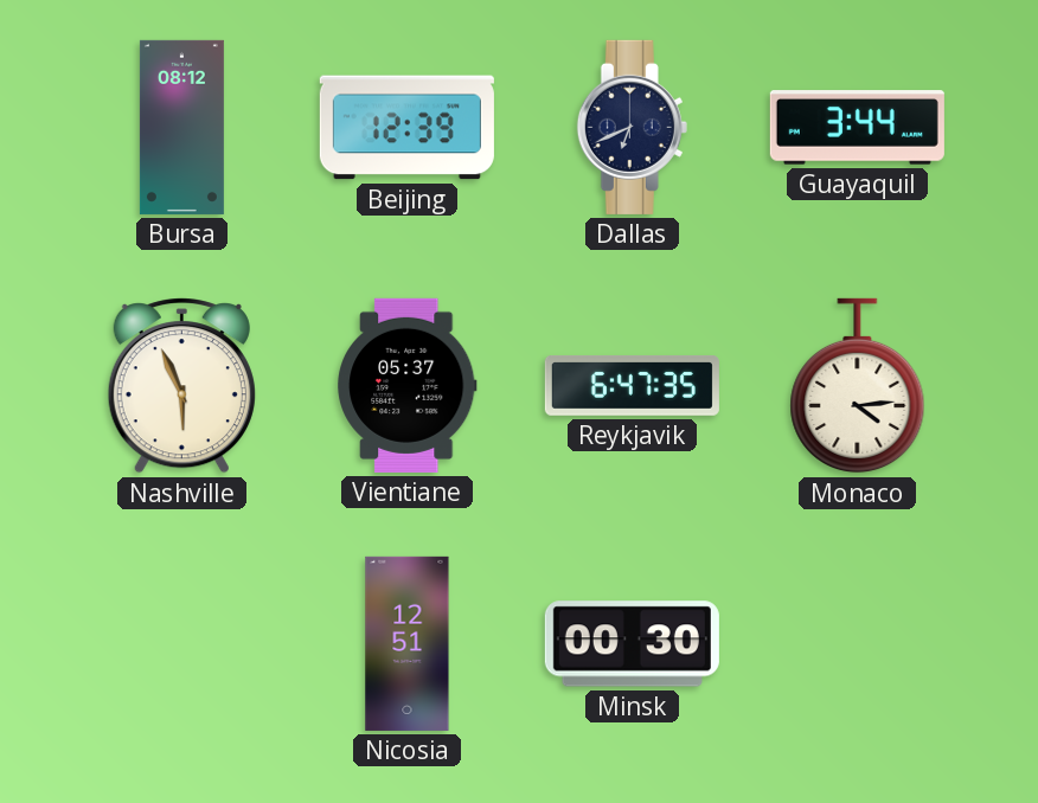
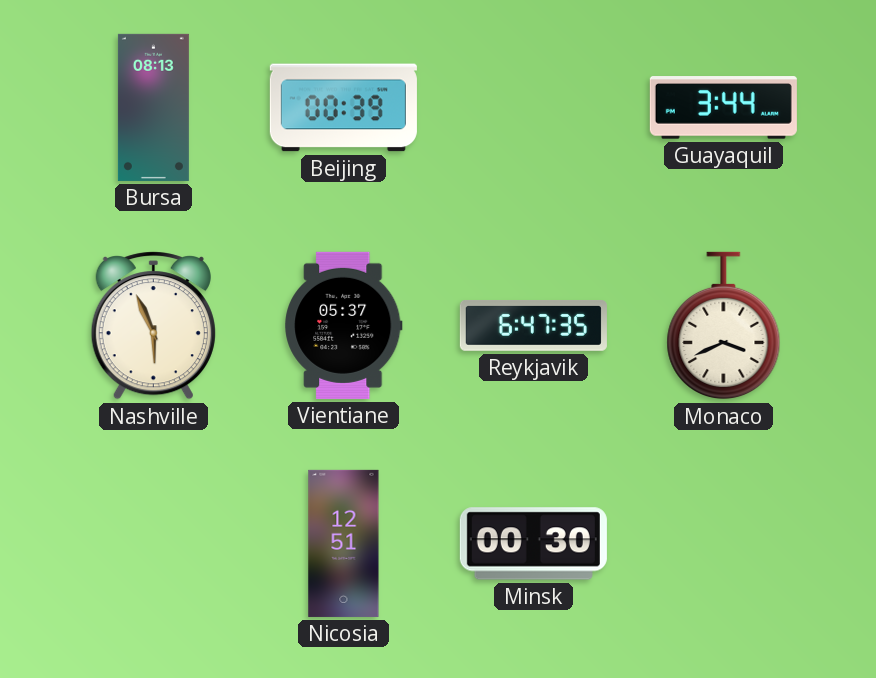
Bursa: 08:12 -> 08:13 (153, 107)
Beijing: 12:39 -> 00:39 (343, 108)
Dallas: 6:41 -> none (632, 127)
Monaco: 4:14 -> 3:41 (724, 326)
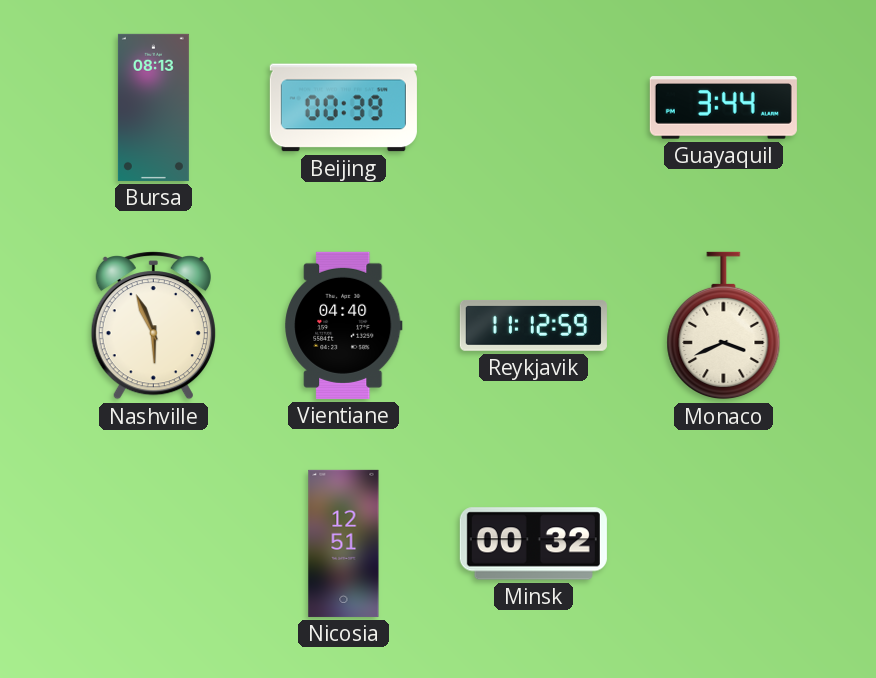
Vientiane: 05:37 -> 04:40 (344, 325)
Reykjavik: 6:47 -> 11:12 (533, 326)
Minsk: 00:30 -> 00:32 (533, 544)
